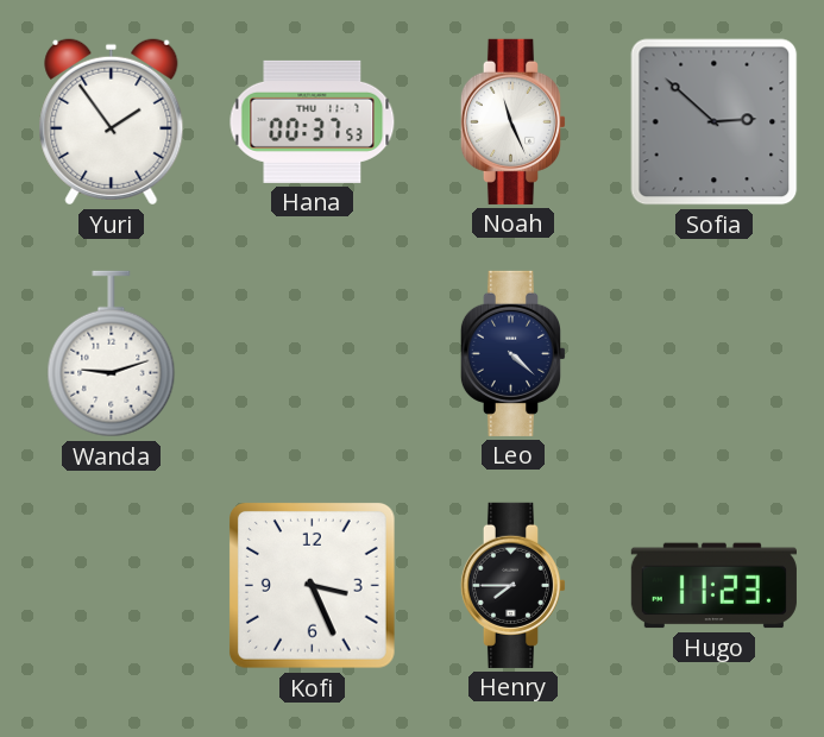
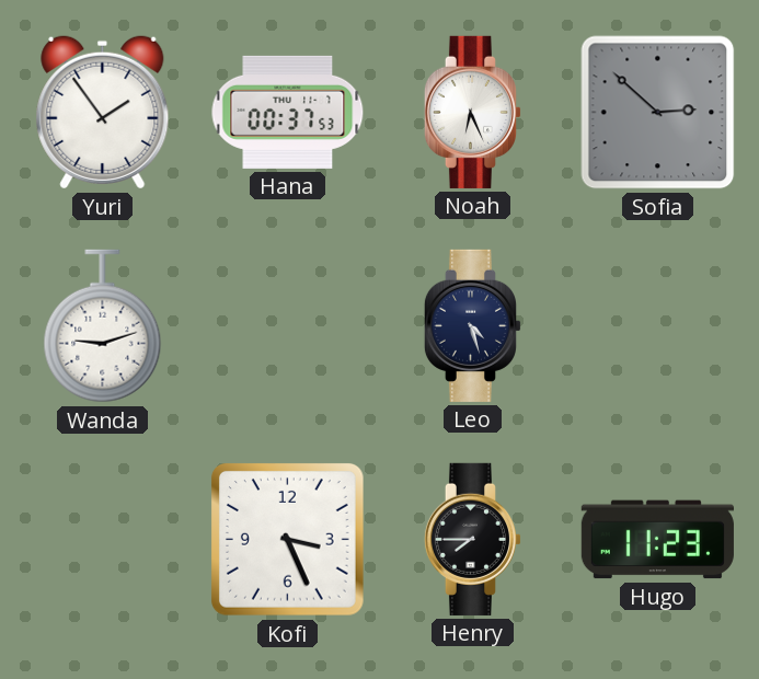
Noah: 11:26 -> 6:26 (472, 112)
Leo: 4:22 -> 4:27 (472, 325)
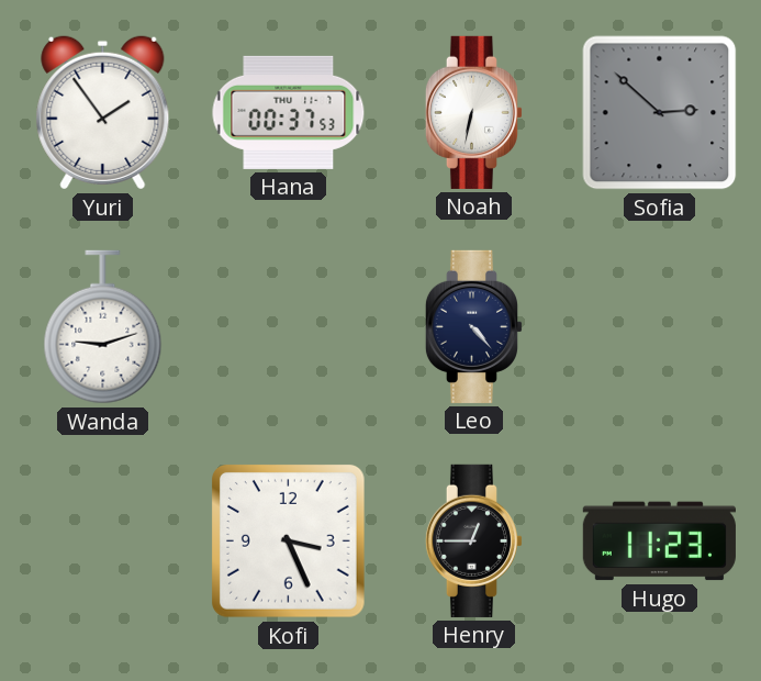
Noah: 6:26 -> 6:32 (473, 112)
Leo: 4:27 -> 4:23 (473, 326)
Henry: 7:45 -> 12:45 (473, 540)
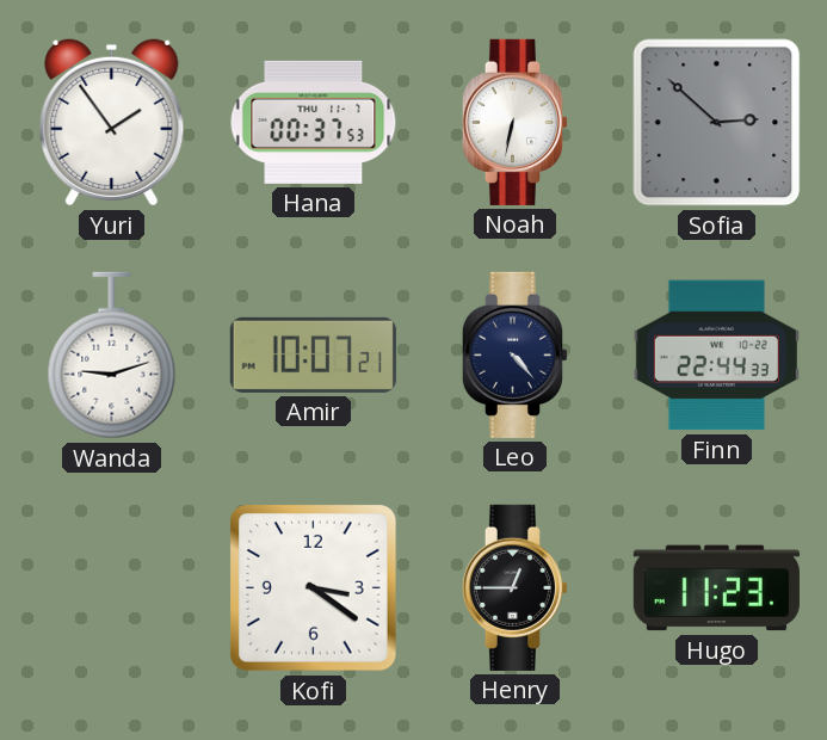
Amir: none -> 10:07 (313, 354)
Finn: none -> 22:44 (716, 356)
Kofi: 3:26 -> 3:21 (314, 588)
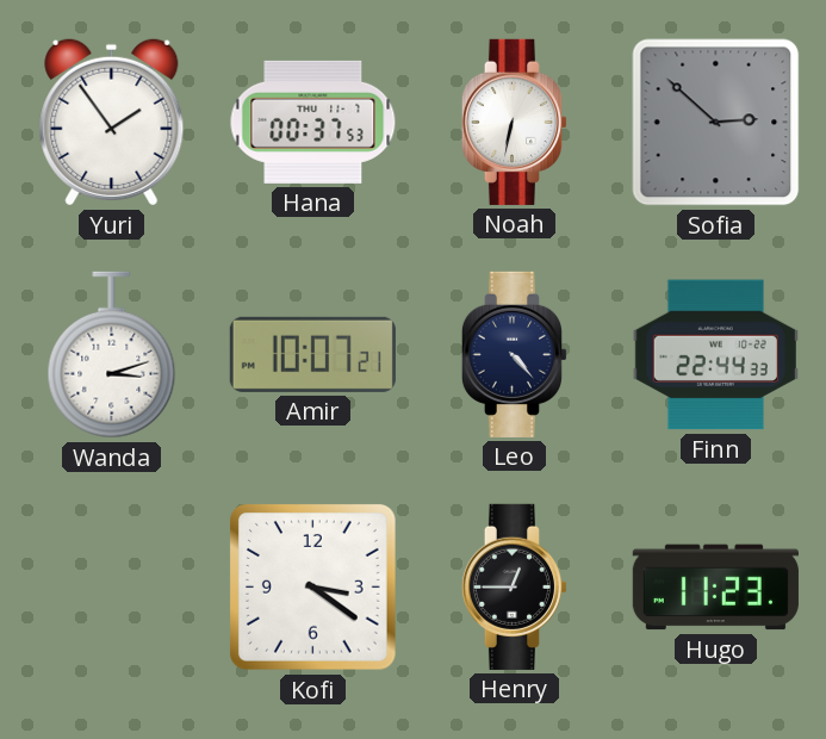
Wanda: 9:12 -> 3:12 (112, 355)
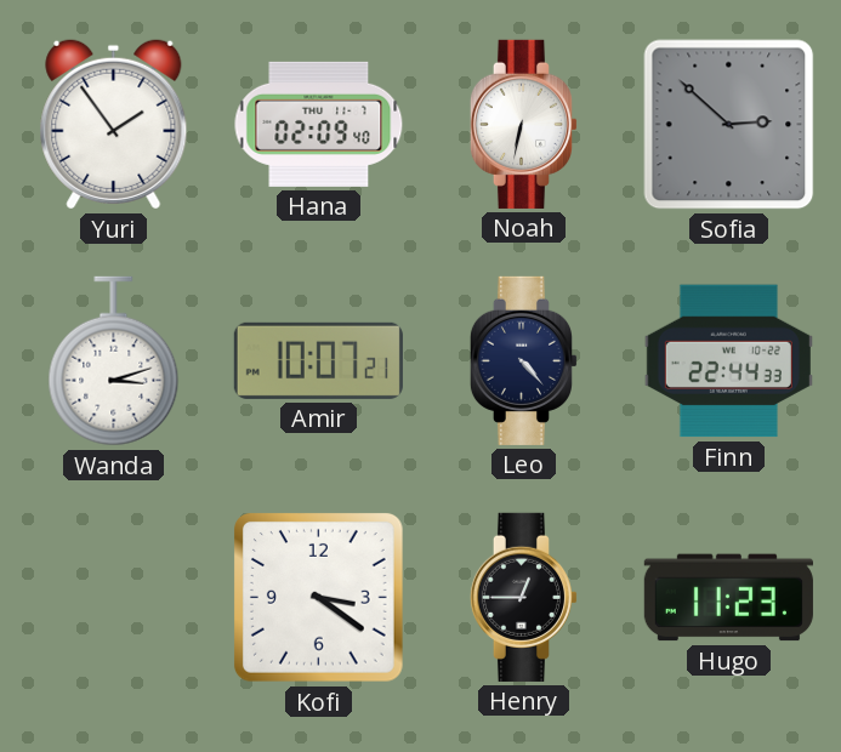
Hana: 00:37 -> 02:09 (319, 124)
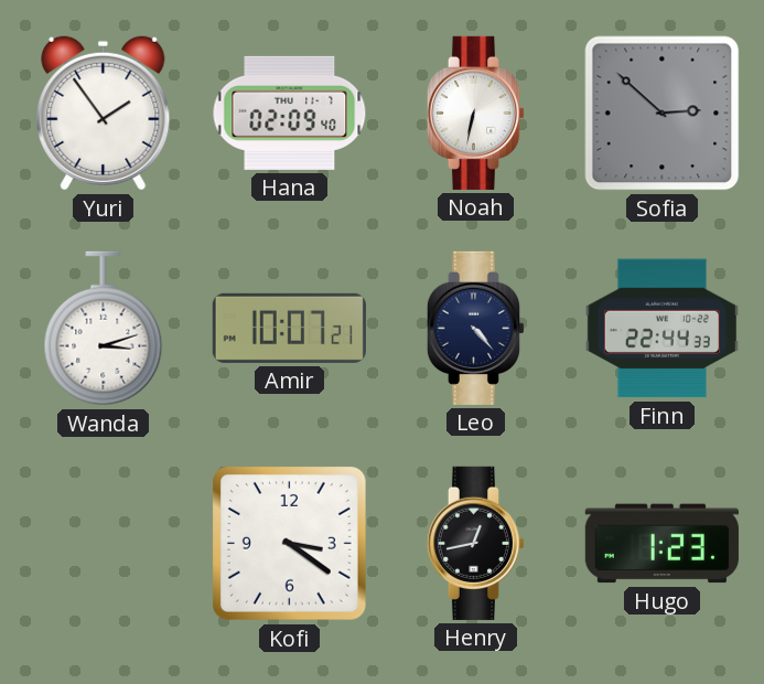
Henry: 12:45 -> 12:43 (475, 543)
Hugo: 11:23 -> 1:23 (661, 544)
